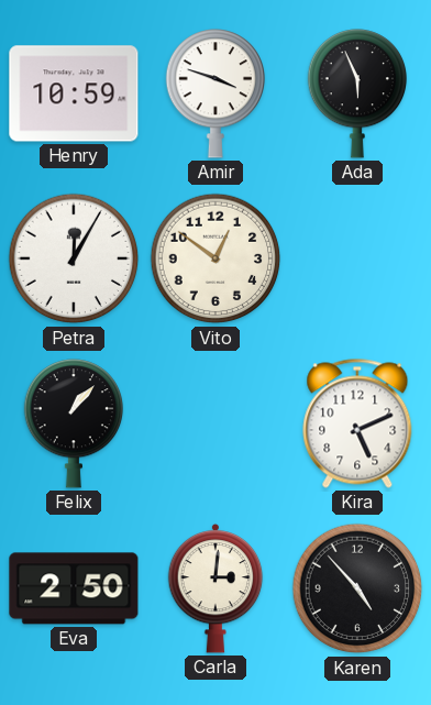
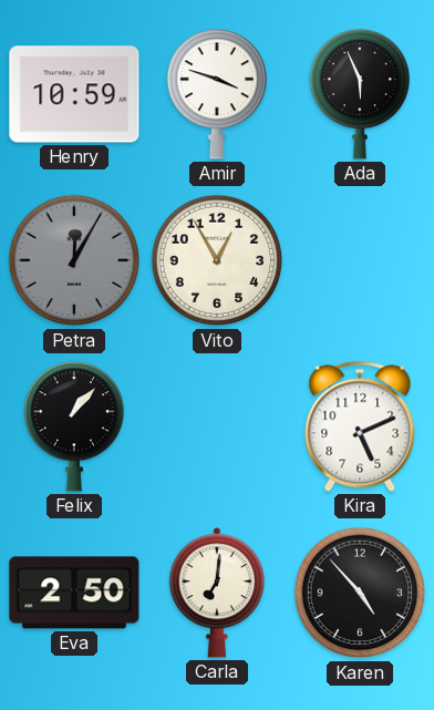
Petra dial: white -> grey (74, 260)
Vito: 12:51 -> 12:55 (217, 260)
Carla: 3:01 -> 7:01 (217, 593)
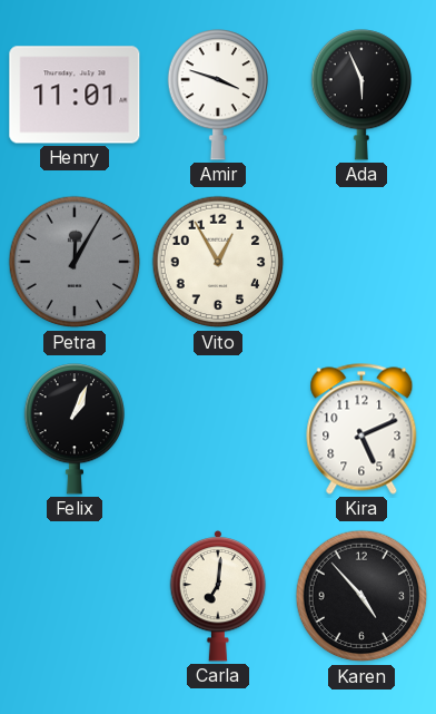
Henry: 10:59 -> 11:01 (75, 95)
Felix: 1:07 -> 1:04 (73, 429)
Eva: 2:50 -> none (74, 593)
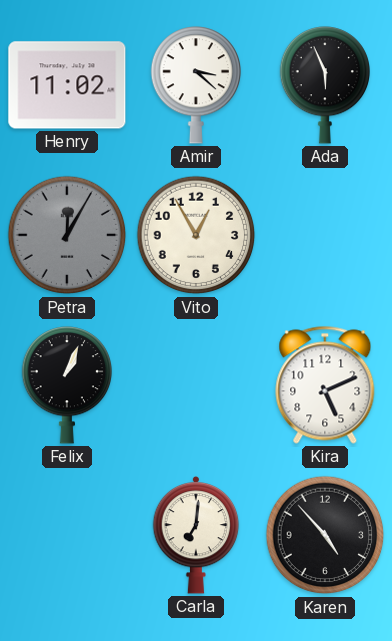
Henry: 11:01 -> 11:02 (67, 85)
Amir: 3:48 -> 3:22 (195, 85)
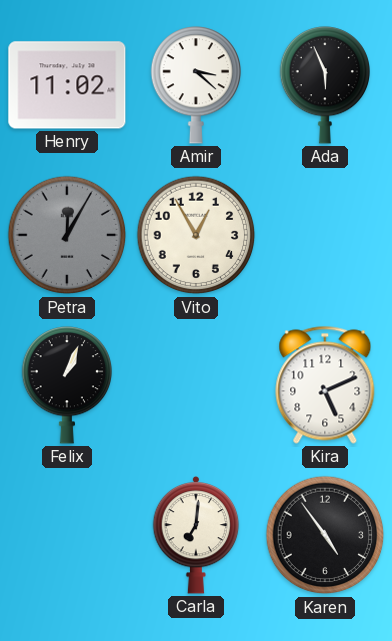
Karen: 4:53 -> 4:54 (325, 535)
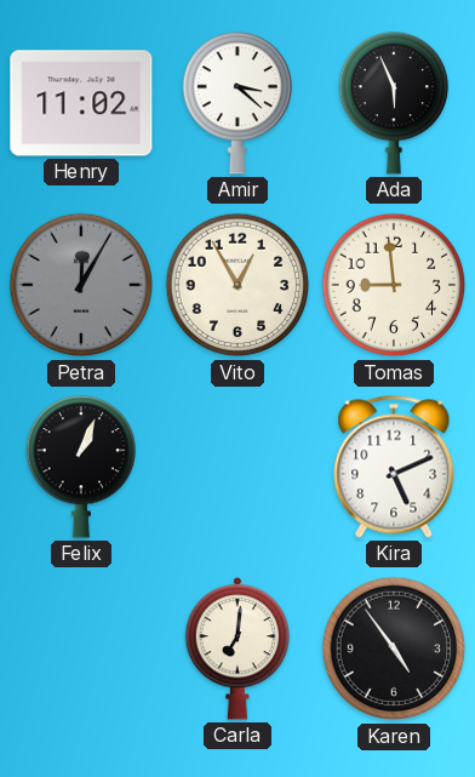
Tomas: none -> 8:59 (394, 285)
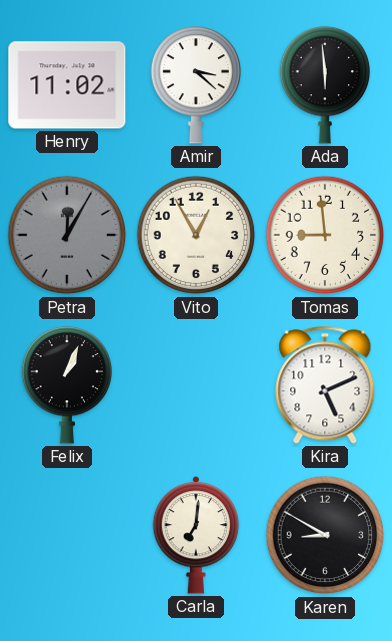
Ada: 5:56 -> 5:59 (324, 85)
Karen: 4:54 -> 8:50 (325, 535)
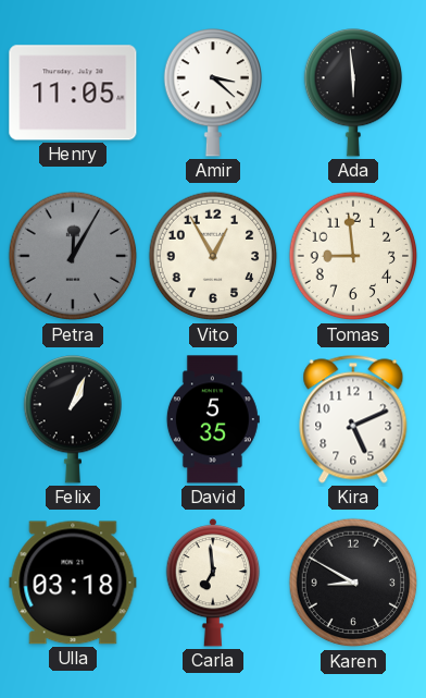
Henry: 11:02 -> 11:05 (73, 93)
David: none -> 5:35 (213, 419)
Ulla: none -> 03:18 (73, 583)
Carla: 7:01 -> 6:59 (213, 583)
